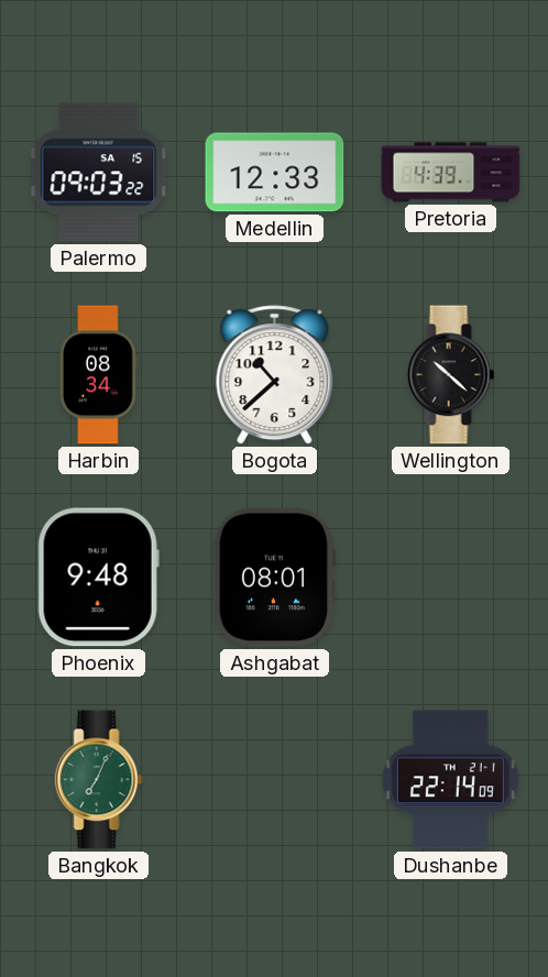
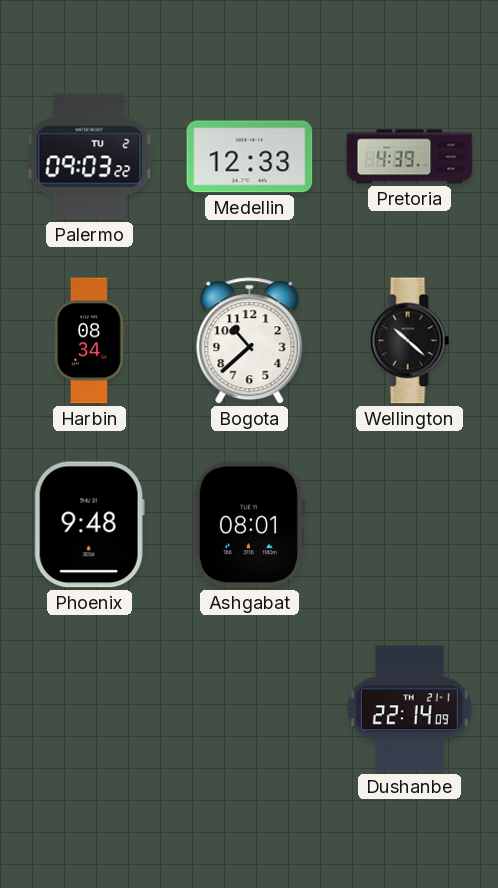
Palermo date: SA 15 -> TU 2 (90, 157)
Bangkok: 7:04 -> none (99, 780)
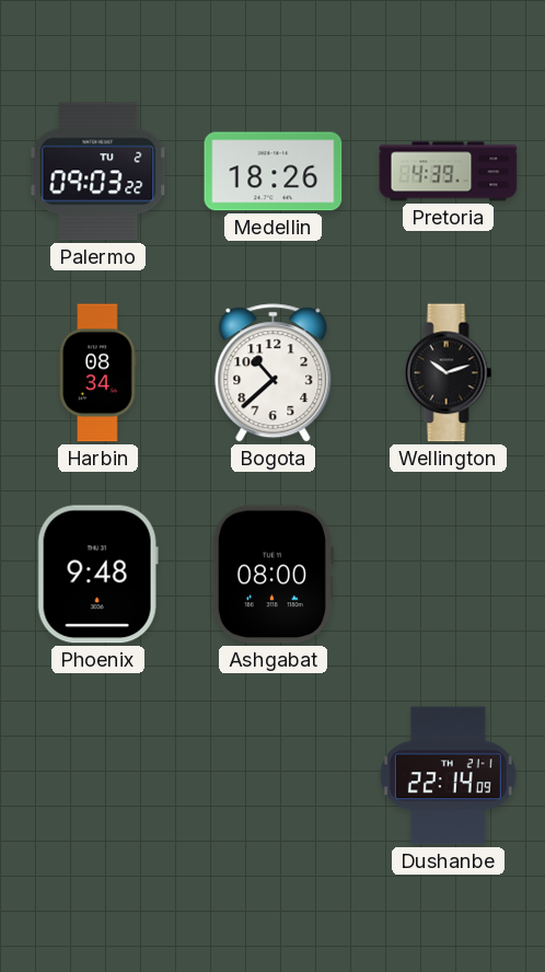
Medellin: 12:33 -> 18:26 (274, 172)
Wellington: 10:22 -> 10:12 (449, 373)
Ashgabat: 08:01 -> 08:00 (271, 575)
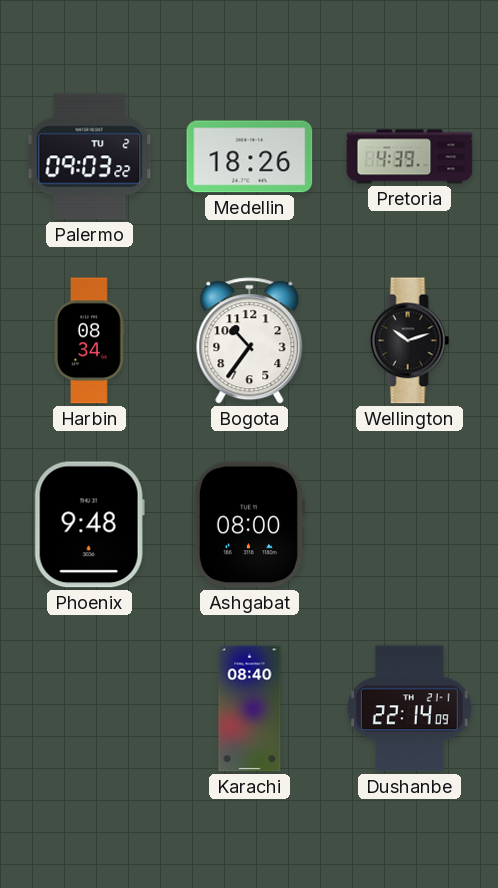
Bogota: 10:38 -> 10:36 (250, 341)
Karachi: none -> 08:40 (250, 709)
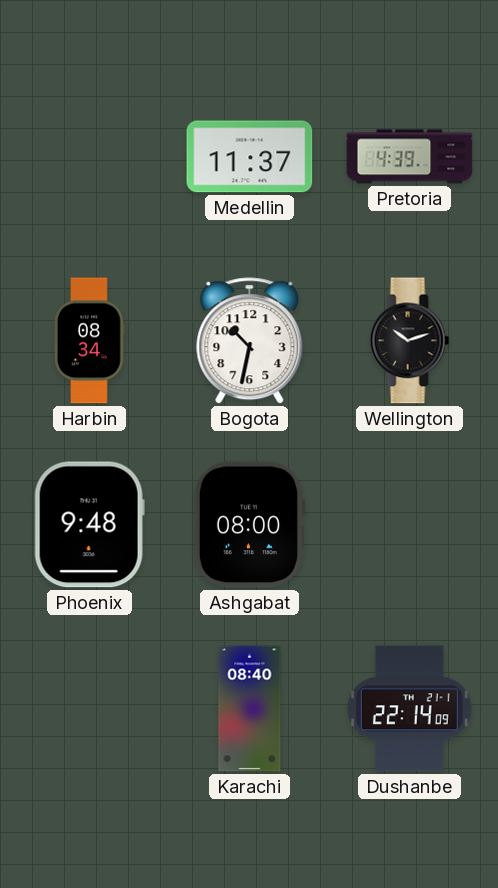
Palermo: 09:03 -> none (90, 157)
Medellin: 18:26 -> 11:37 (250, 157)
Bogota: 10:36 -> 10:32 (250, 341)
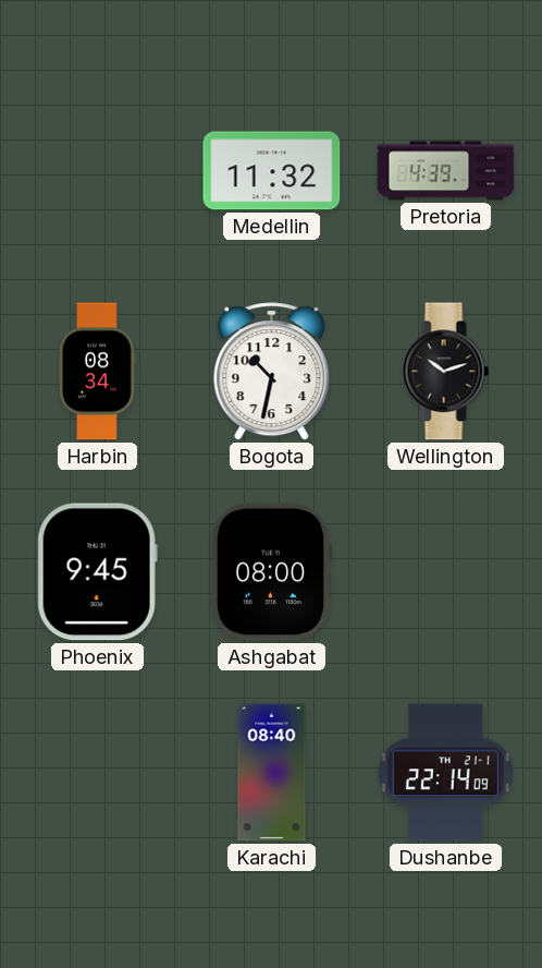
Medellin: 11:37 -> 11:32 (272, 171)
Phoenix: 9:48 -> 9:45 (97, 572)
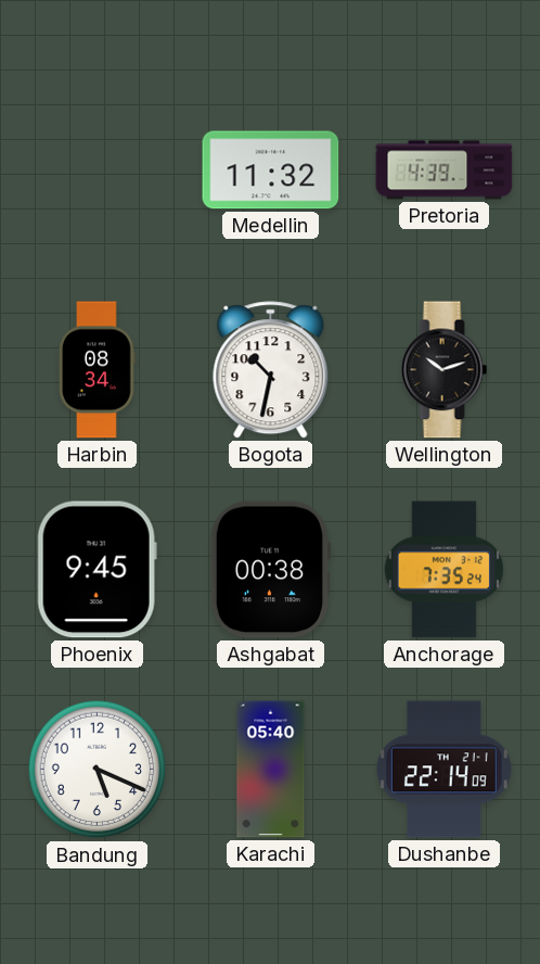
Ashgabat: 08:00 -> 00:38 (269, 570)
Anchorage: none -> 7:35 (443, 570)
Bandung: none -> 5:19 (98, 770)
Karachi: 08:40 -> 05:40 (271, 770)
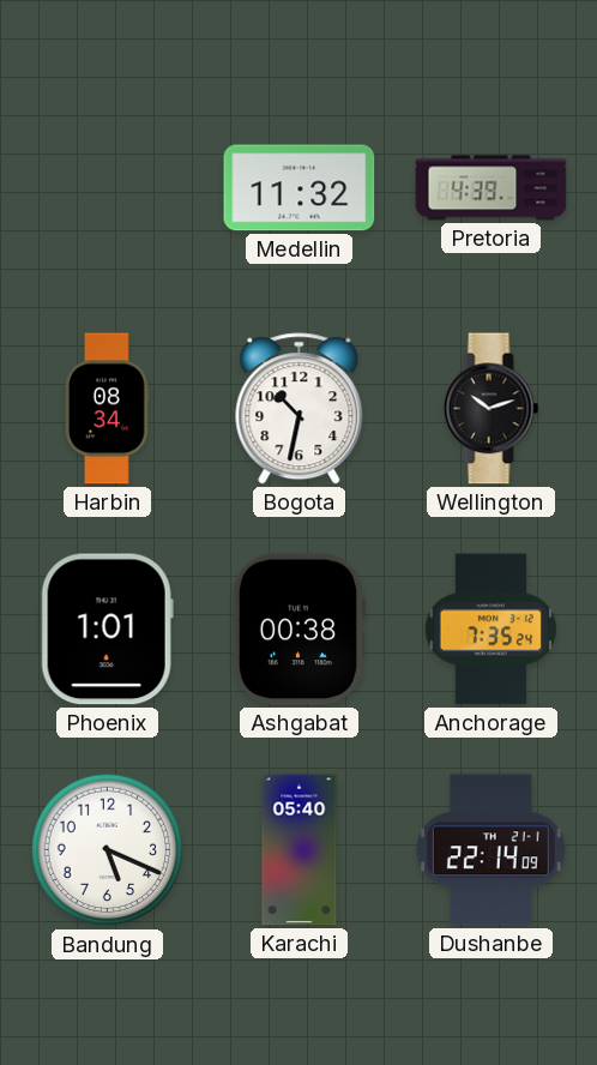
Phoenix: 9:45 -> 1:01 (107, 630)
